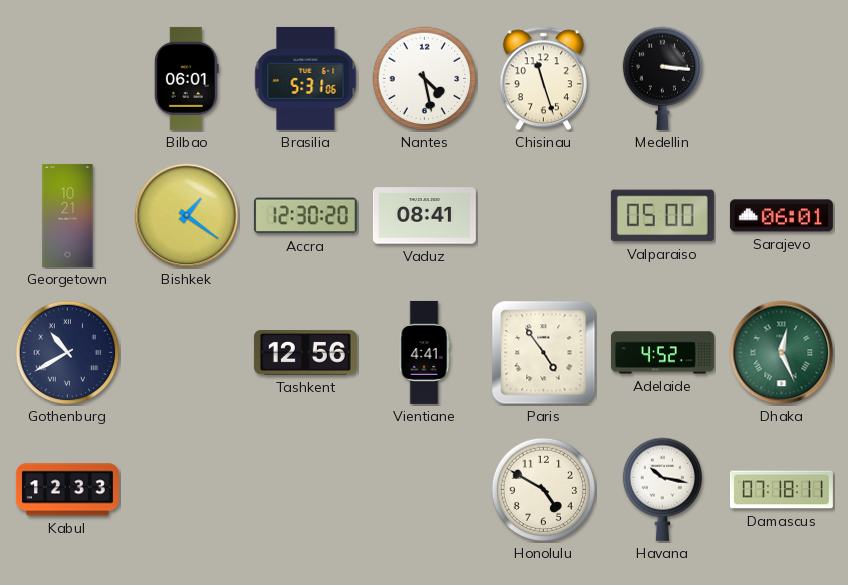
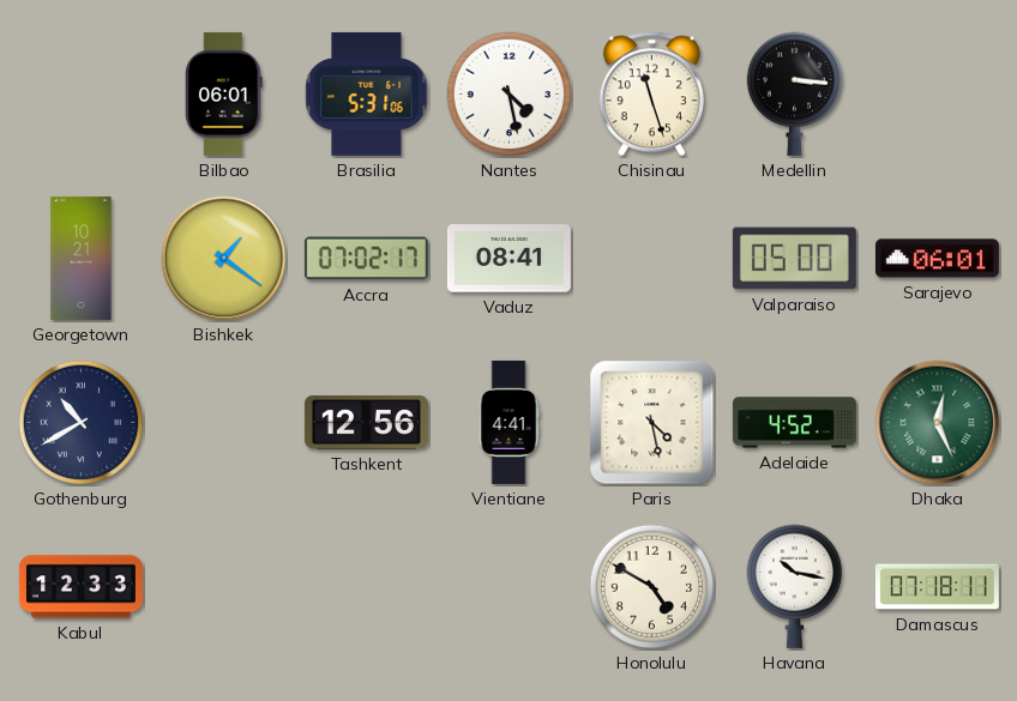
Accra: 12:30 -> 07:02 (366, 259)
Paris: 4:54 -> 4:28 (652, 423)
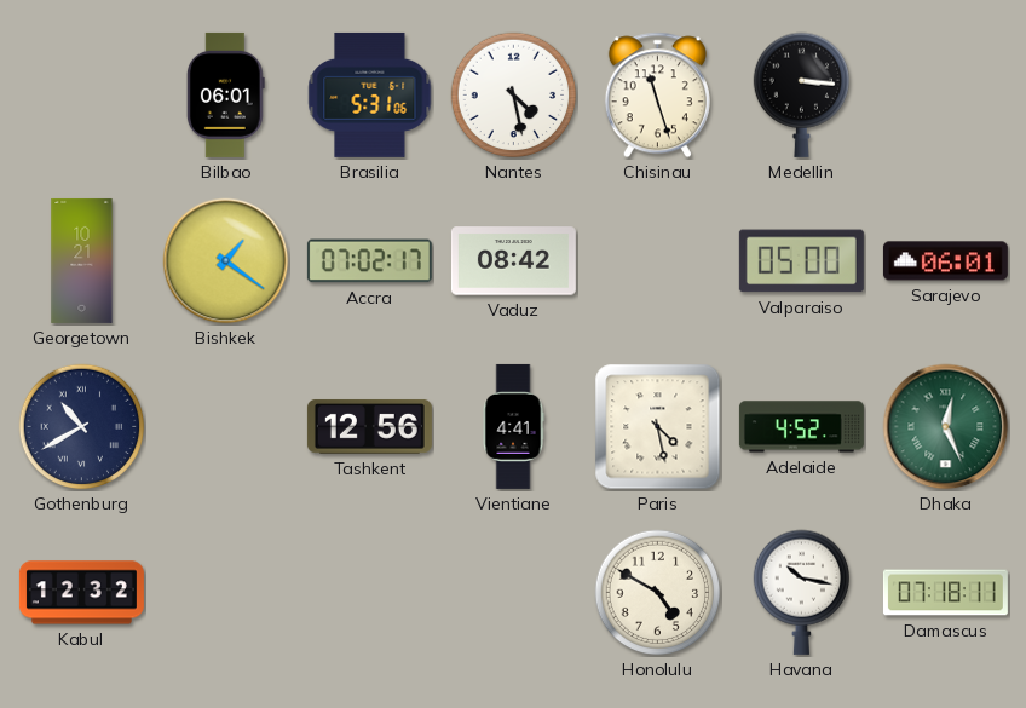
Vaduz: 08:41 -> 08:42 (513, 261)
Kabul: 12:33 -> 12:32 (81, 593)
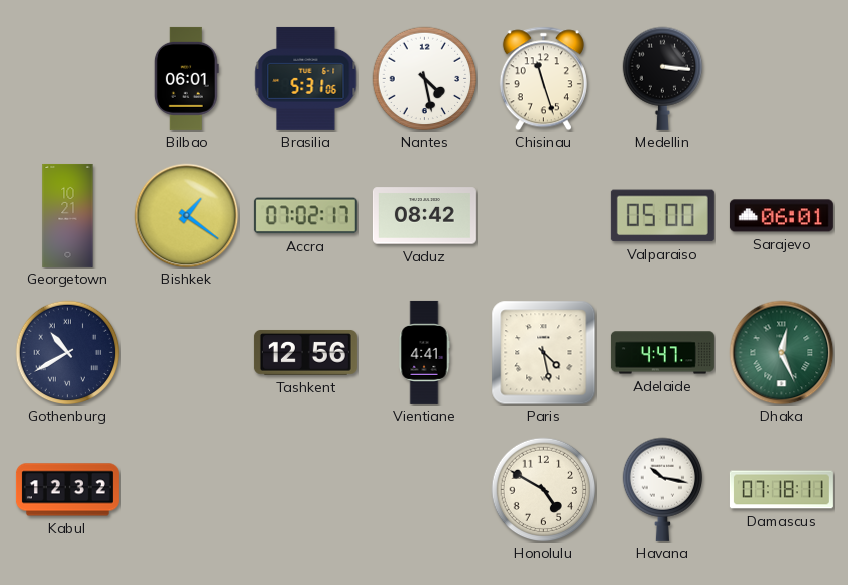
Adelaide: 4:52 -> 4:47 (662, 353)
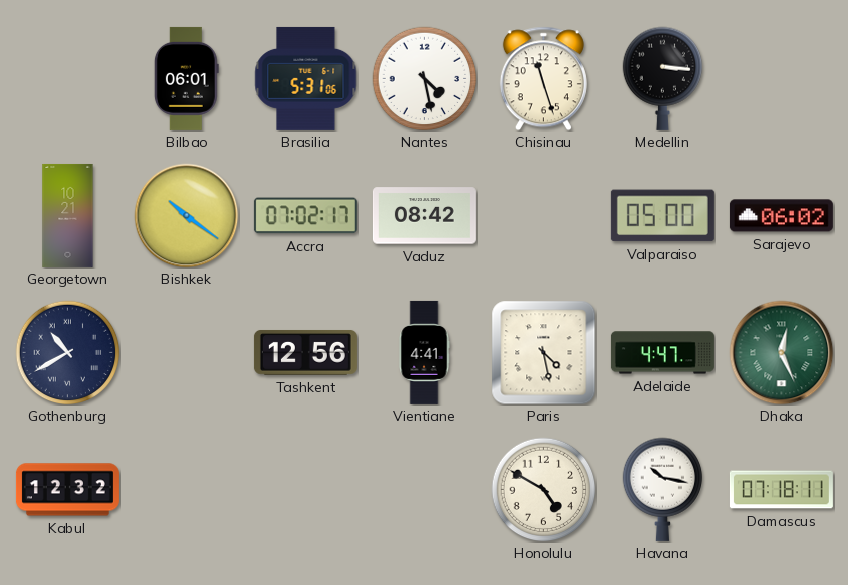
Bishkek: 1:21 -> 10:21 (187, 216)
Sarajevo: 06:01 -> 06:02 (781, 216)
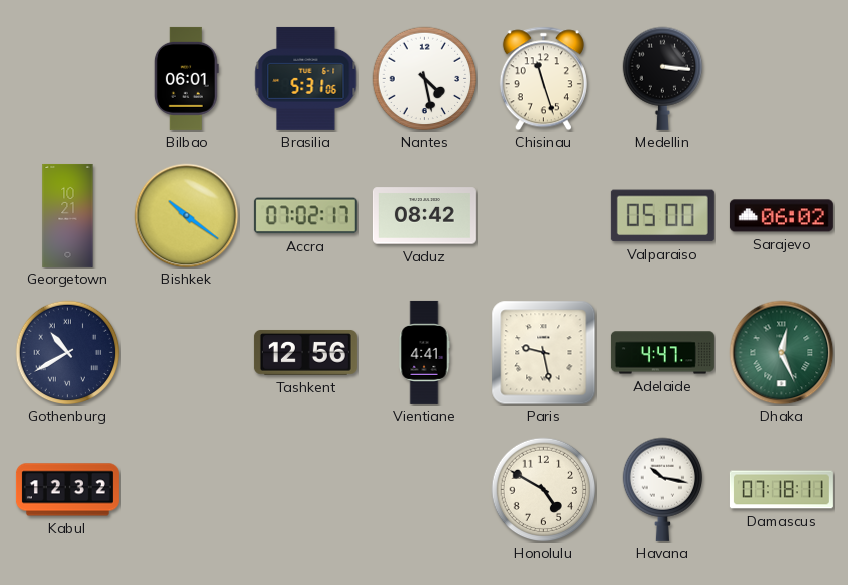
Paris: 4:28 -> 9:28 (544, 353)
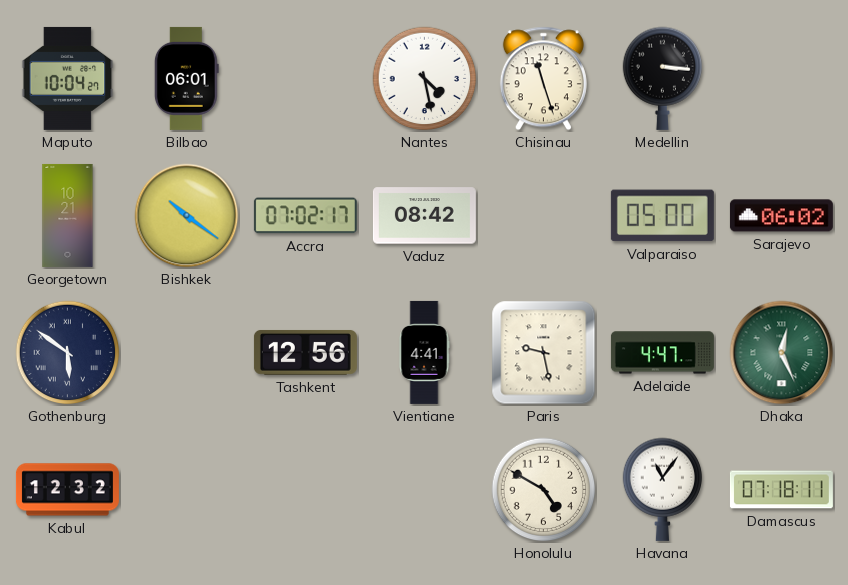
Maputo: none -> 10:04 (68, 78)
Brasilia: 5:31 -> none (306, 78)
Gothenburg: 10:40 -> 5:51 (68, 353)
Havana: 10:17 -> 11:06 (663, 489)
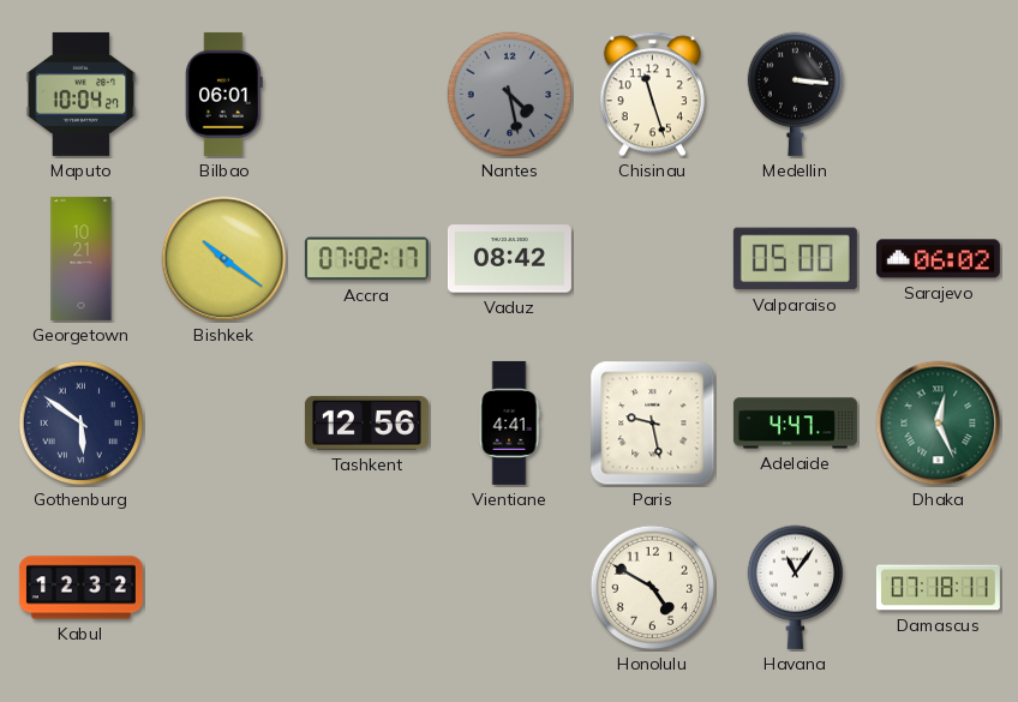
Nantes dial: white -> grey (510, 95)
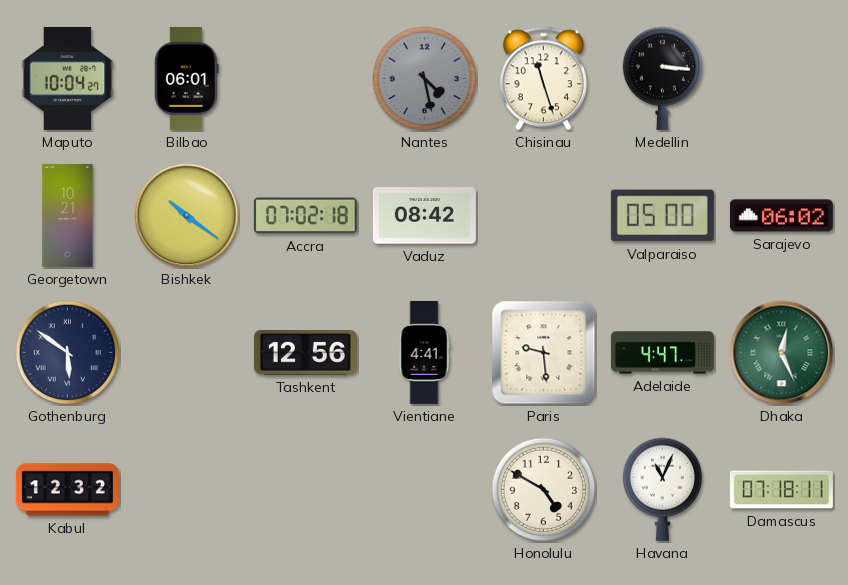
Accra: 07:02:17 -> 07:02:18 (305, 216)
Paris: 9:28 -> 9:29 (544, 353)
Havana: 11:06 -> 11:04 (663, 489)
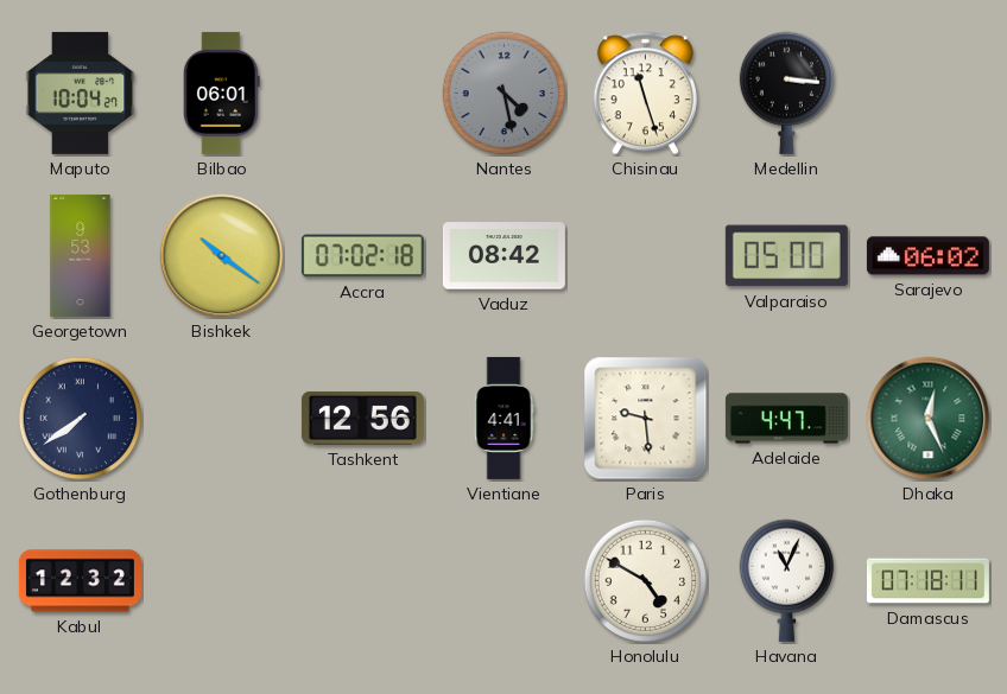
Georgetown: 10:21 -> 9:53 (81, 255)
Gothenburg: 5:51 -> 7:39 (81, 419)
